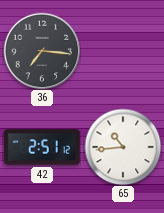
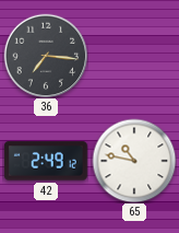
42: 2:51 -> 2:49 (46, 161)
65: 10:44 -> 10:47 (134, 161)
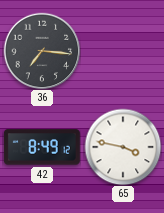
42: 2:49 -> 8:49 (42, 147)
65: 10:47 -> 3:47 (123, 147)
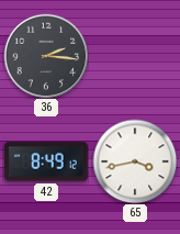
36: 7:16 -> 2:16 (46, 56)
65: 3:47 -> 3:43 (135, 161)
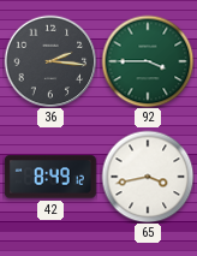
92: none -> 3:45 (148, 61)
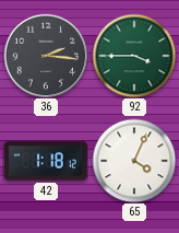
42: 8:49 -> 1:18 (46, 161)
65: 3:43 -> 4:04 (134, 161)
